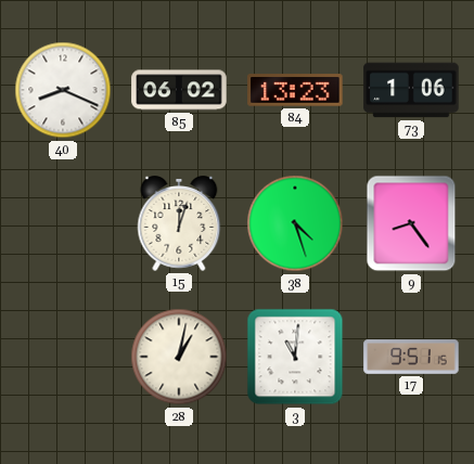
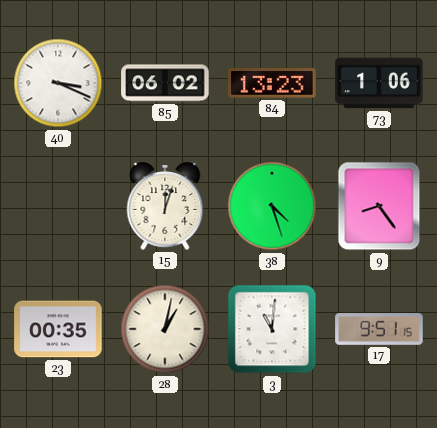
40: 8:19 -> 3:19 (58, 83)
23: none -> 00:35 (58, 329)
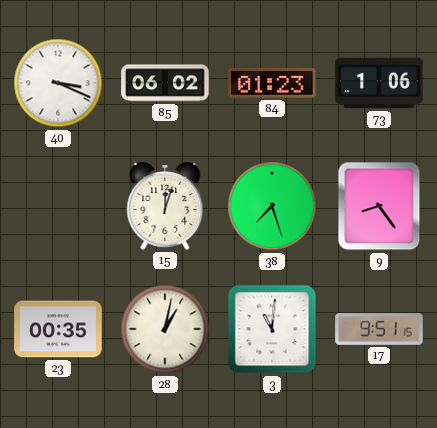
84: 13:23 -> 01:23 (272, 83)
38: 4:27 -> 7:27 (272, 206)
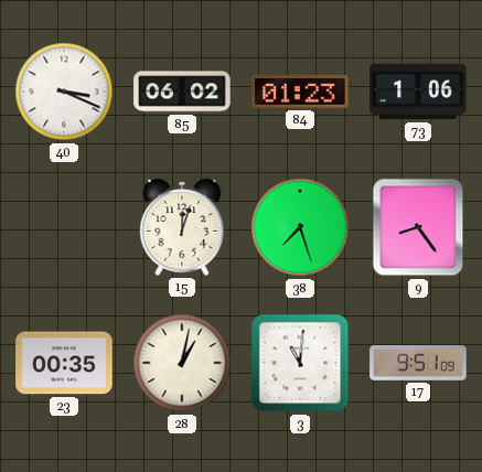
17: 9:51:15 -> 9:51:09 (418, 363)
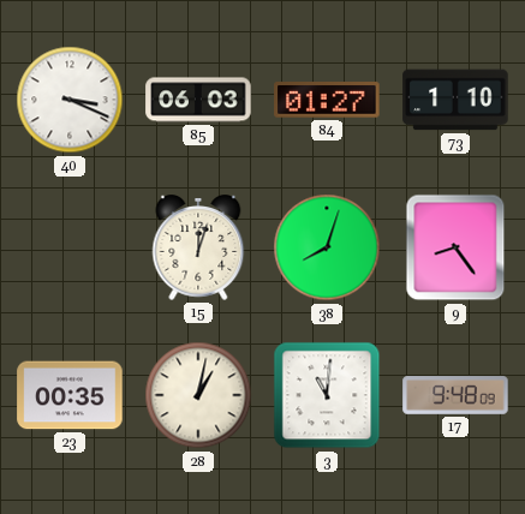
85: 06:02 -> 06:03 (198, 100)
84: 01:23 -> 01:27 (327, 100)
73: 1:06 -> 1:10 (455, 100)
38: 7:27 -> 8:03 (327, 247)
17: 9:51 -> 9:48 (455, 395)
